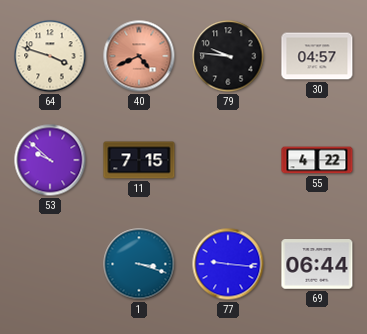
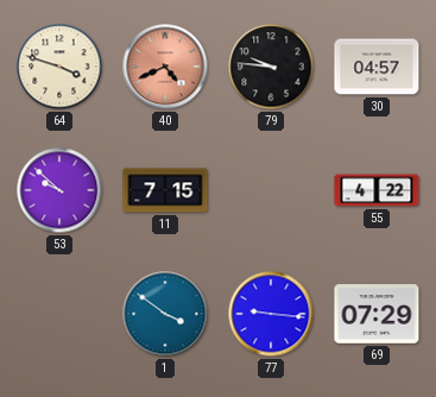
1: 3:18 -> 3:51 (165, 314)
69: 06:44 -> 07:29 (377, 314)
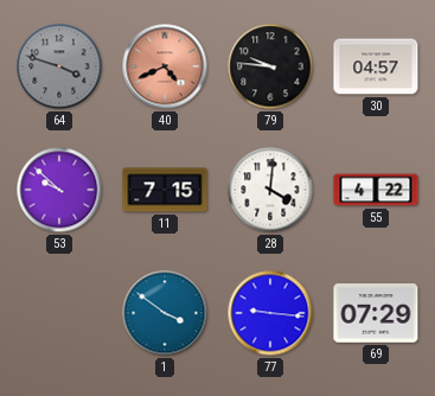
64 dial: cream -> grey (59, 66)
28: none -> 4:01 (270, 190)
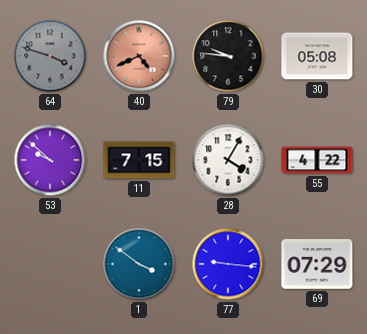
30: 04:57 -> 05:08 (317, 56)
28: 4:01 -> 4:05 (228, 160)
